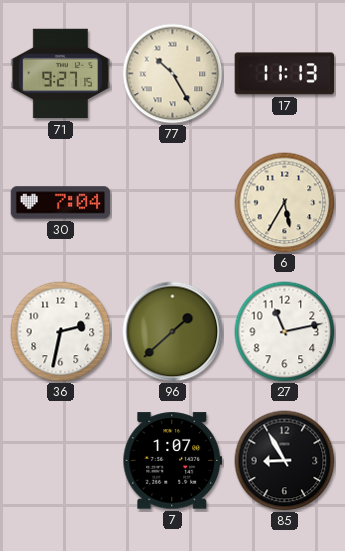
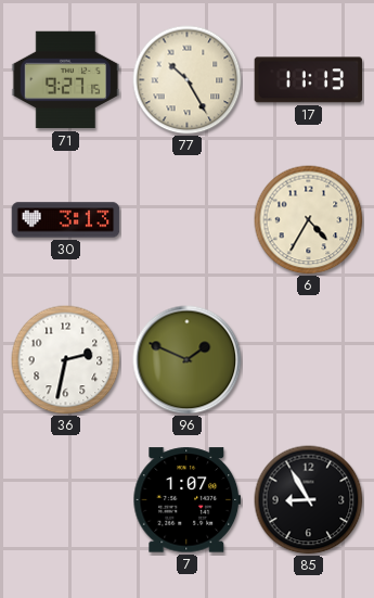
30: 7:04 -> 3:13 (66, 220)
6: 5:35 -> 4:35 (309, 220)
96: 1:38 -> 1:49 (188, 360)
27: 11:13 -> none (285, 332)
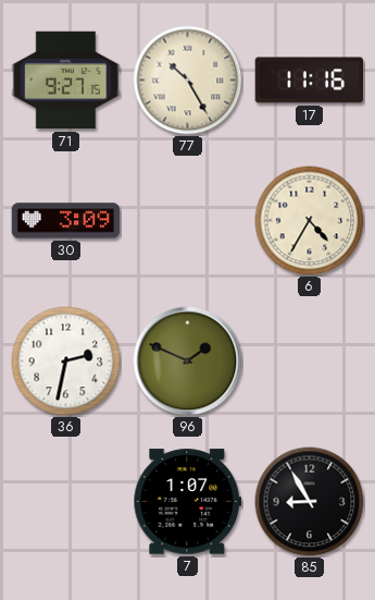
17: 11:13 -> 11:16 (310, 81)
30: 3:13 -> 3:09 (66, 221)
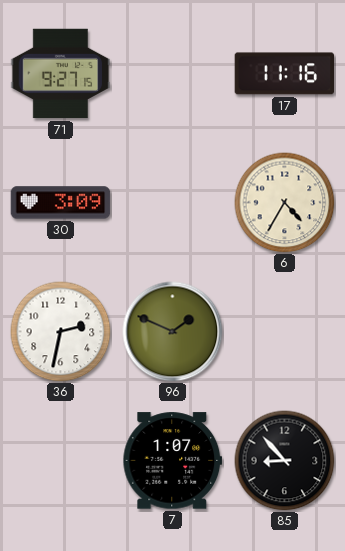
77: 10:25 -> none (188, 81)
85: 8:55 -> 8:53 (285, 461)
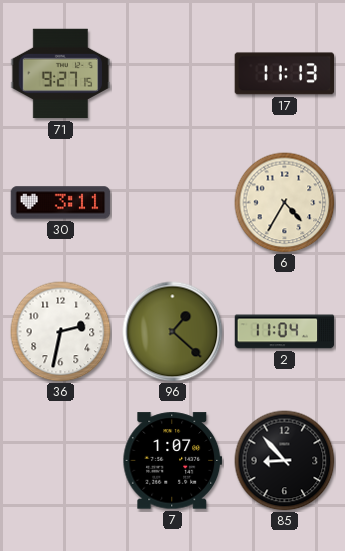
17: 11:16 -> 11:13 (285, 74)
30: 3:09 -> 3:11 (61, 203)
96: 1:49 -> 1:22 (173, 332)
2: none -> 11:04 (285, 332)
